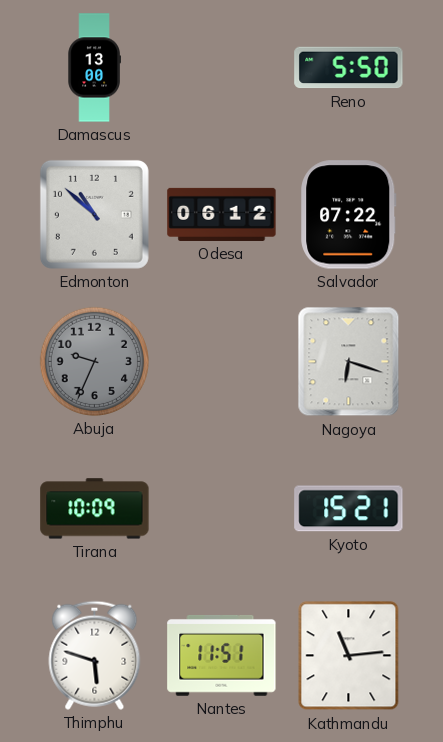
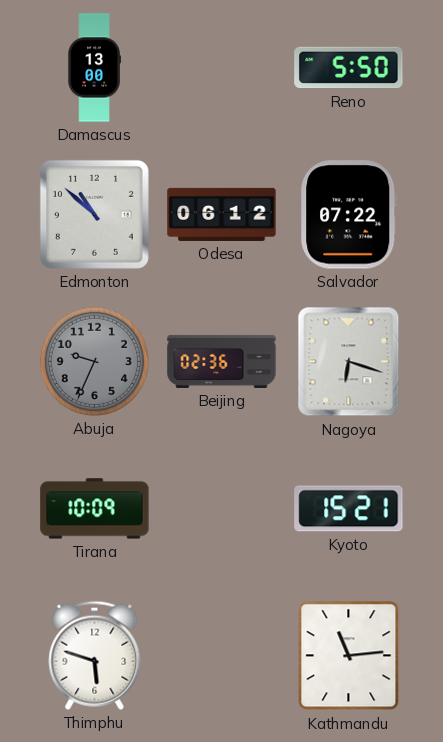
Beijing: none -> 02:36 (222, 361)
Nantes: 11:51 -> none (222, 655)
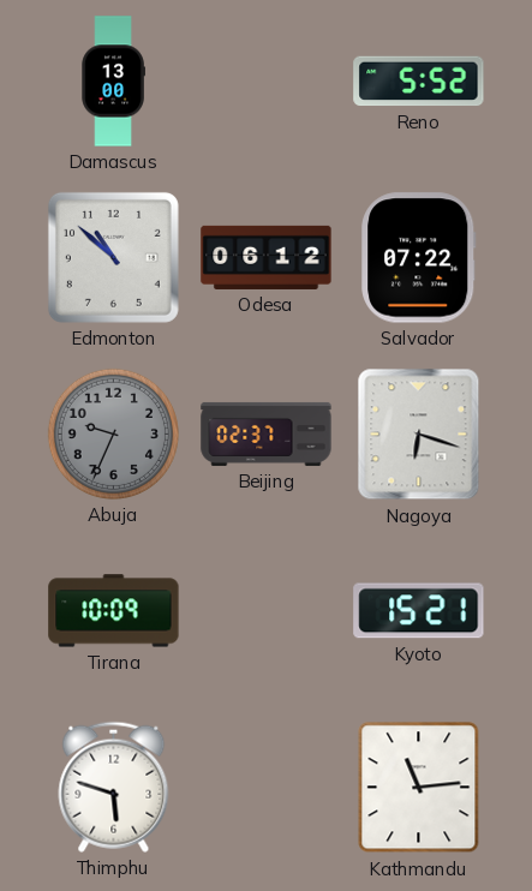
Reno: 5:50 -> 5:52 (419, 82)
Beijing: 02:36 -> 02:37 (267, 433)
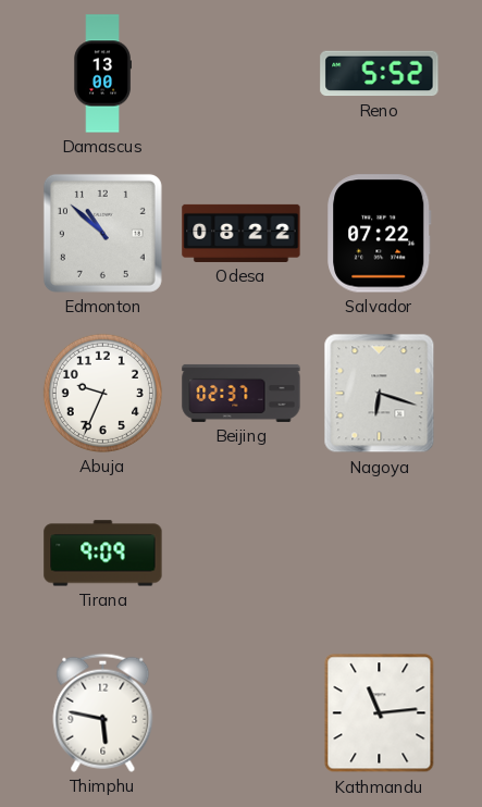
Odesa: 06:12 -> 08:22 (242, 233)
Abuja dial: grey -> white (102, 393)
Tirana: 10:09 -> 9:09 (103, 554)
Kyoto: 15:21 -> none (419, 611)
Thimphu: 5:48 -> 5:47 (103, 712)
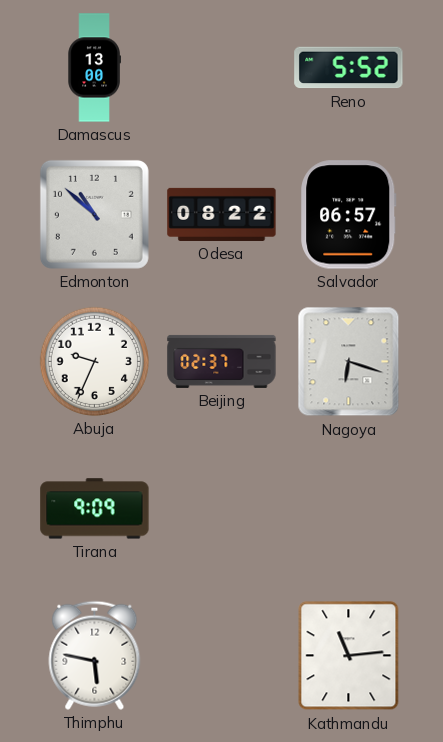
Salvador: 07:22 -> 06:57 (349, 215)
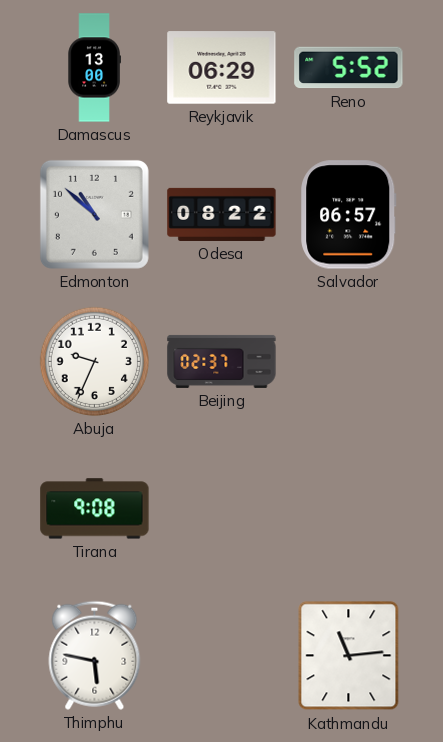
Reykjavik: none -> 06:29 (222, 68)
Nagoya: 6:18 -> none (349, 362)
Tirana: 9:09 -> 9:08 (95, 509)
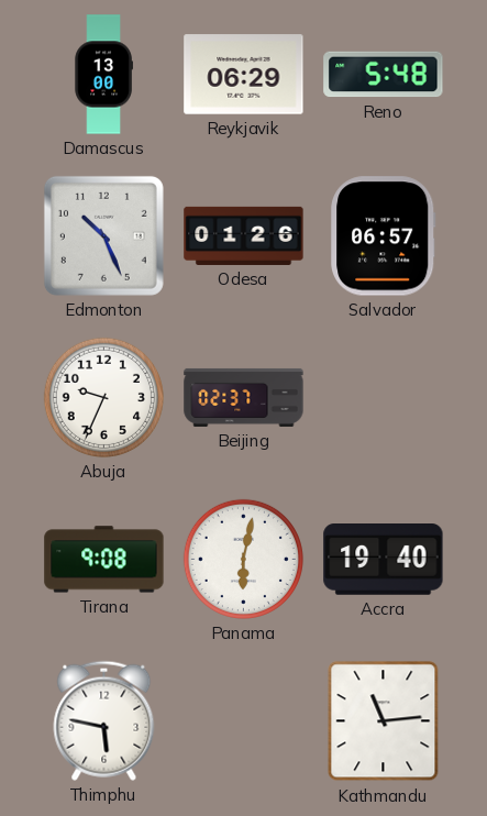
Reno: 5:52 -> 5:48 (384, 75)
Edmonton: 10:52 -> 10:26 (103, 235)
Odesa: 08:22 -> 01:26 (244, 235)
Panama: none -> 6:02 (243, 559)
Accra: none -> 19:40 (384, 560)
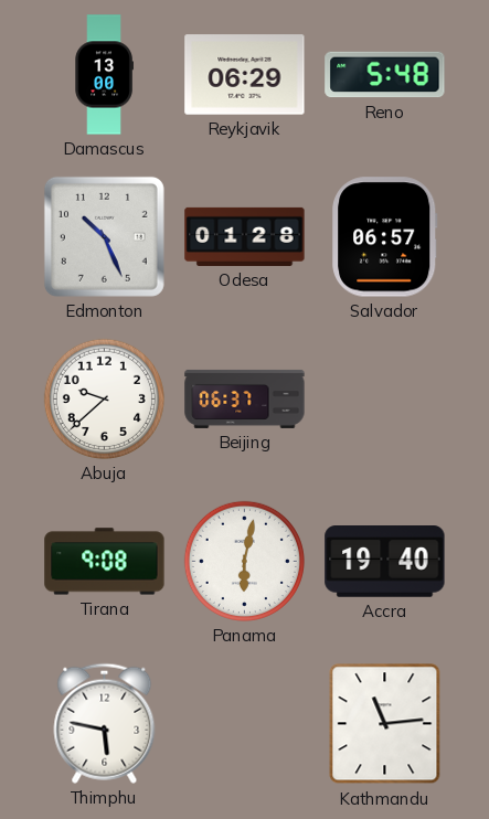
Odesa: 01:26 -> 01:28 (245, 236)
Abuja: 9:34 -> 9:38 (104, 398)
Beijing: 02:37 -> 06:37 (245, 398)
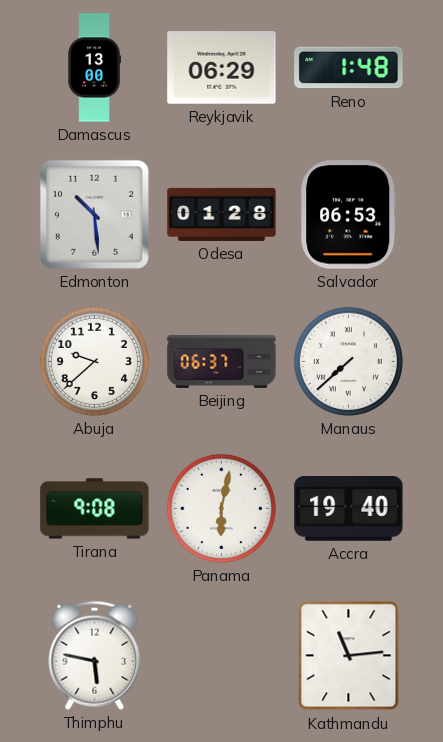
Reno: 5:48 -> 1:48 (349, 68)
Edmonton: 10:26 -> 10:29 (94, 214)
Salvador: 06:57 -> 06:53 (349, 215)
Manaus: none -> 7:38 (348, 361)
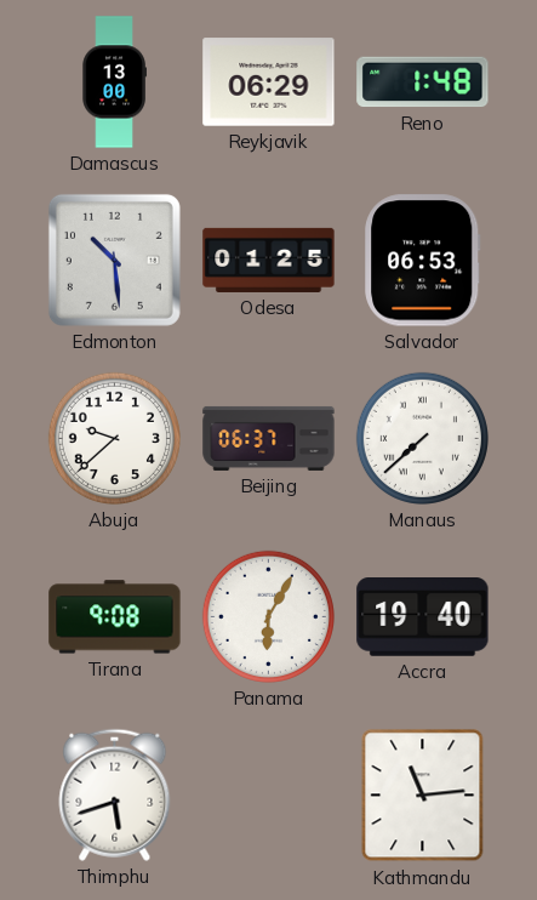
Odesa: 01:28 -> 01:25 (269, 260)
Panama: 6:02 -> 6:05 (268, 616)
Thimphu: 5:47 -> 5:42 (115, 794)
